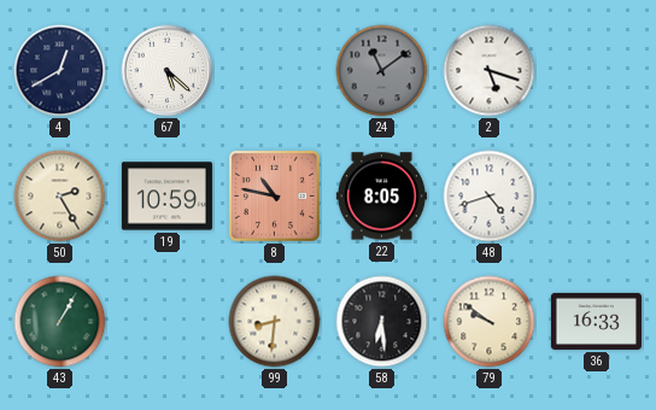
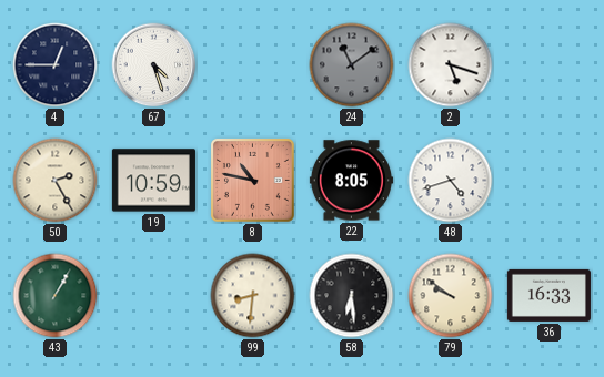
4: 12:40 -> 12:45 (56, 65)
67: 5:22 -> 4:27 (154, 65)
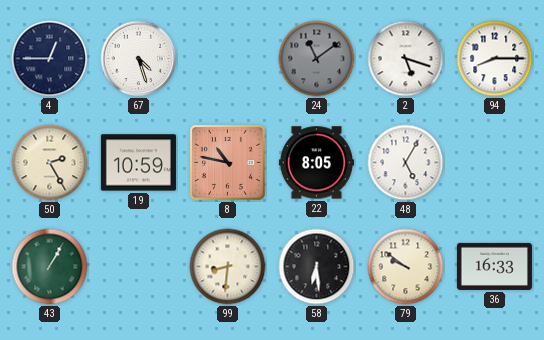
94: none -> 8:15 (495, 59)
48: 4:42 -> 5:05 (406, 163)
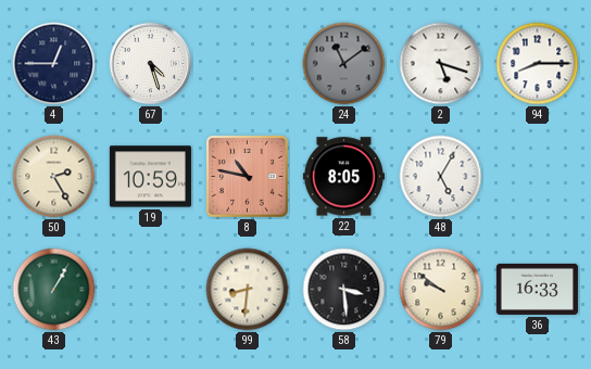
58: 6:29 -> 3:29 (344, 290)
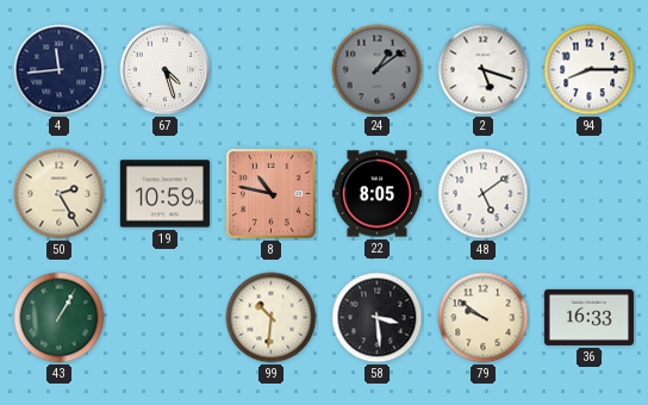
4: 12:45 -> 11:44 (60, 70)
24: 11:09 -> 1:09 (378, 70)
48: 5:05 -> 5:09 (484, 194)
99: 8:31 -> 10:31 (272, 318)
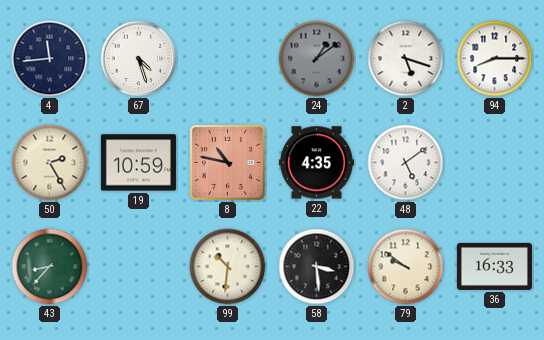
22: 8:05 -> 4:35 (316, 163)
43: 1:05 -> 8:37 (50, 267)
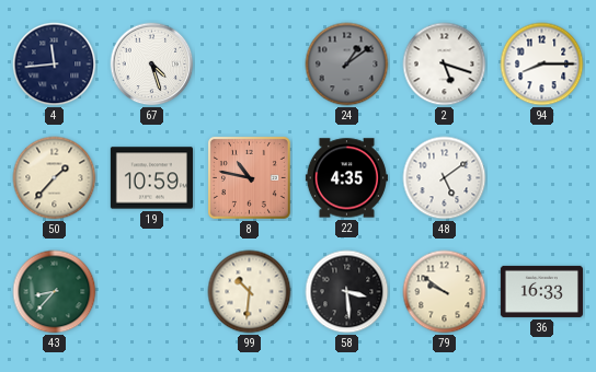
50: 2:25 -> 1:37 (55, 178)
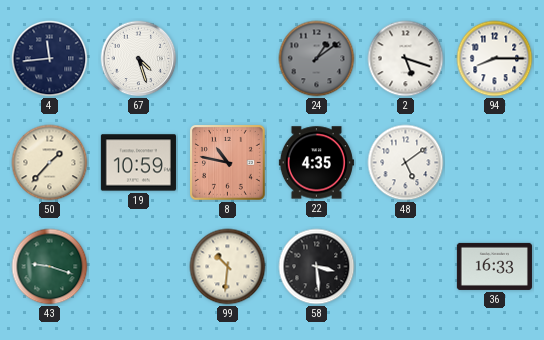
43: 8:37 -> 9:18 (50, 267)
79: 9:51 -> none (445, 292)
